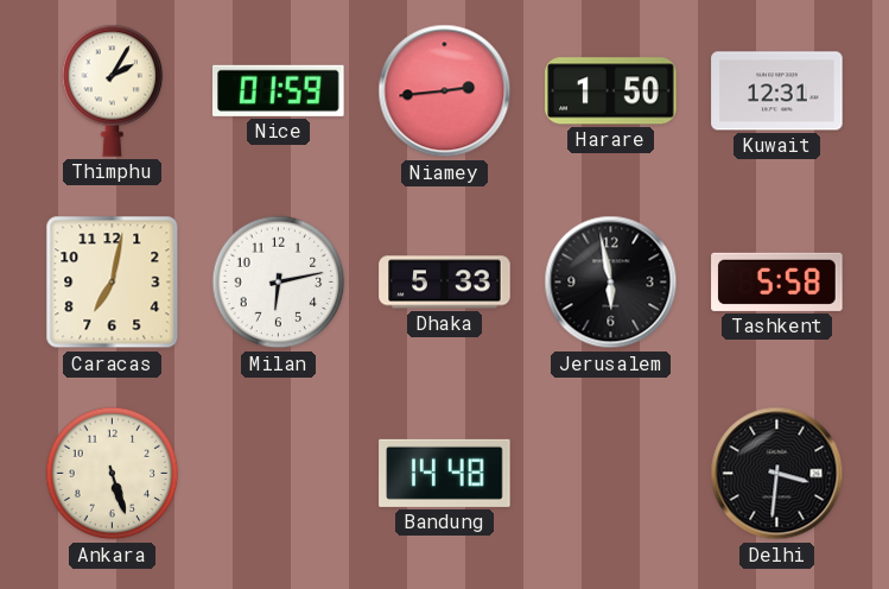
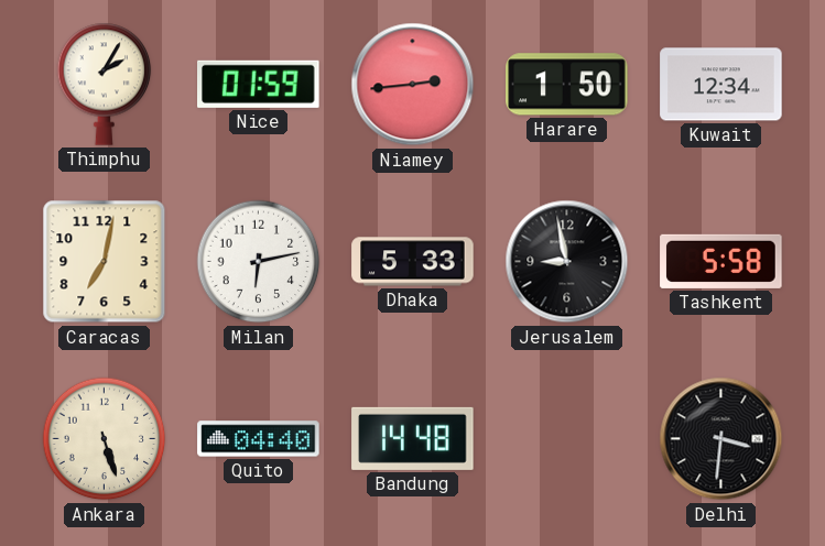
Kuwait: 12:31 -> 12:34 (721, 85)
Jerusalem: 5:58 -> 8:58 (567, 262)
Quito: none -> 04:40 (259, 439)
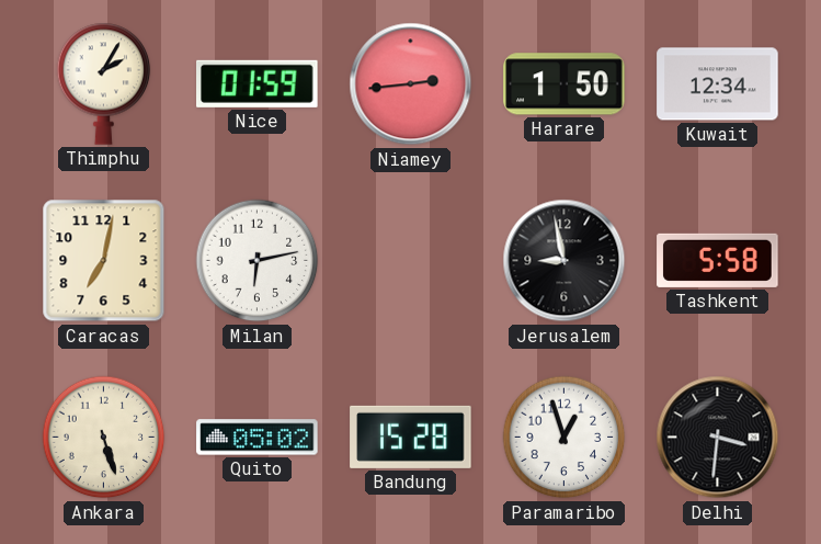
Dhaka: 5:33 -> none (413, 262)
Quito: 04:40 -> 05:02 (258, 438)
Bandung: 14:48 -> 15:28 (411, 437)
Paramaribo: none -> 12:57 (565, 438)
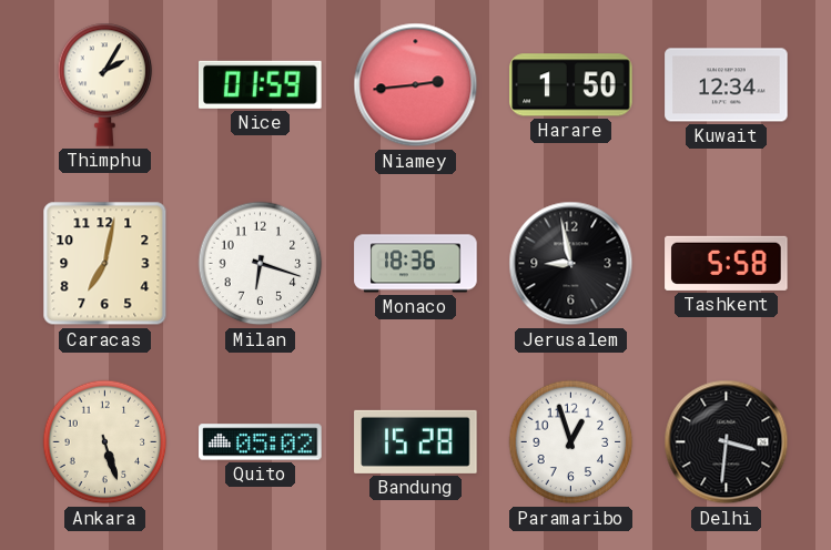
Milan: 6:13 -> 6:18 (261, 264)
Monaco: none -> 18:36 (416, 264)
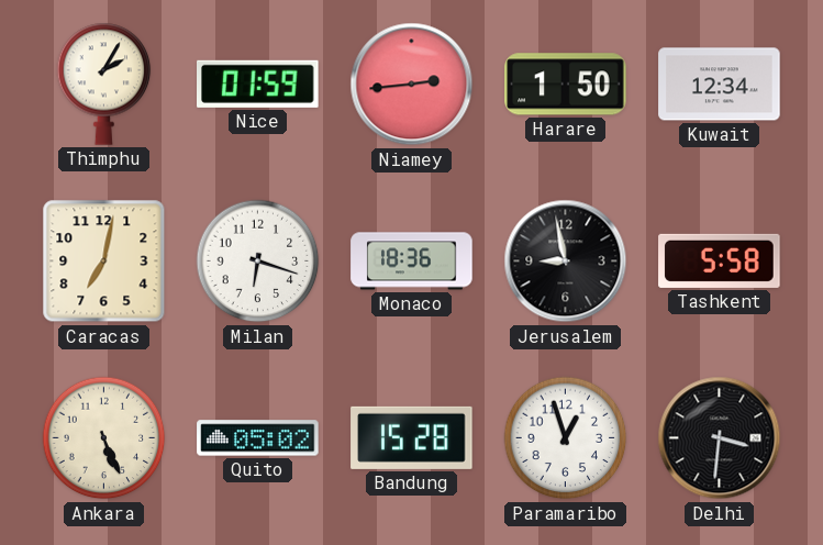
Ankara: 5:27 -> 5:26 (104, 438)
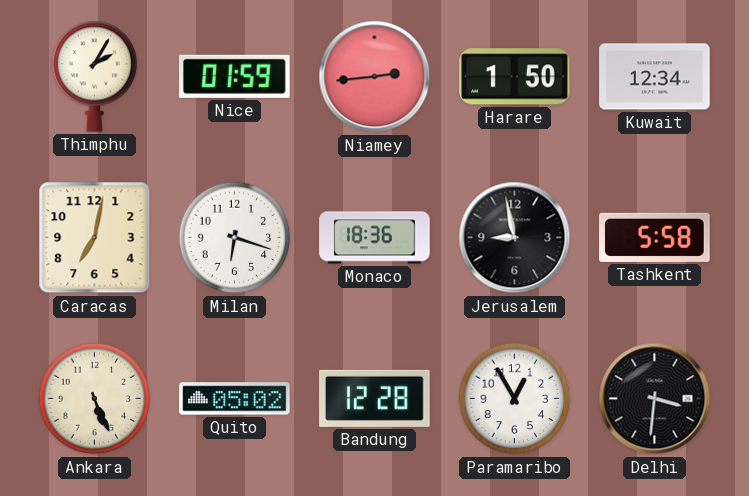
Bandung: 15:28 -> 12:28 (375, 398)
Paramaribo: 12:57 -> 12:55 (515, 399)
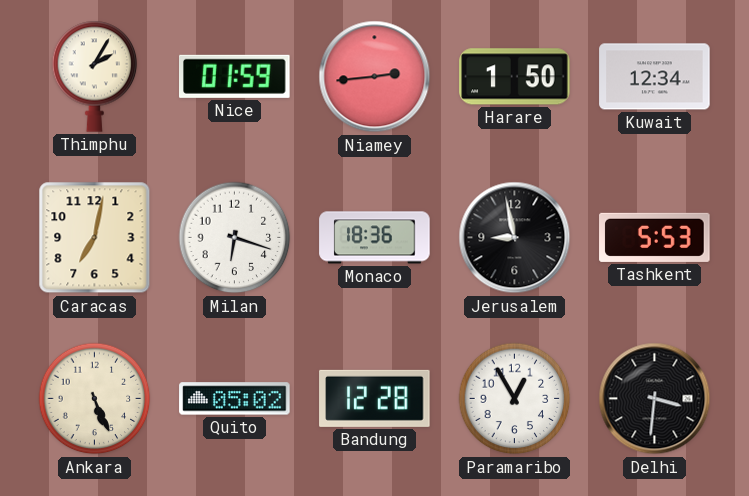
Tashkent: 5:58 -> 5:53 (655, 237)
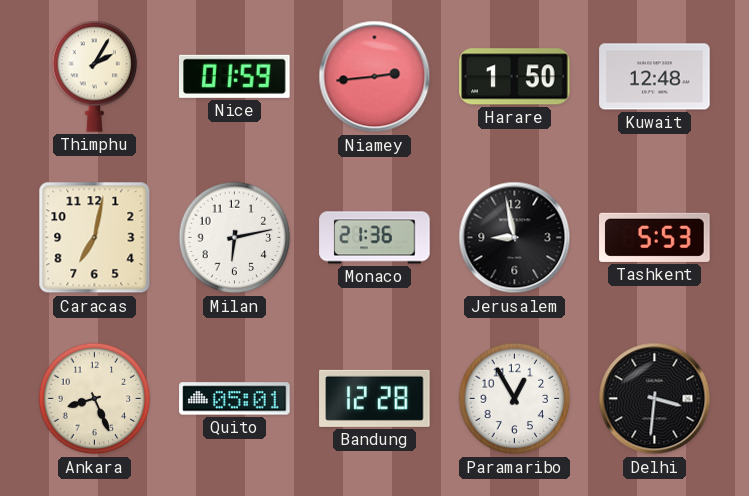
Kuwait: 12:34 -> 12:48 (655, 77)
Milan: 6:18 -> 6:13 (235, 238)
Monaco: 18:36 -> 21:36 (375, 238)
Ankara: 5:26 -> 8:26 (95, 399)
Quito: 05:02 -> 05:01 (235, 399)
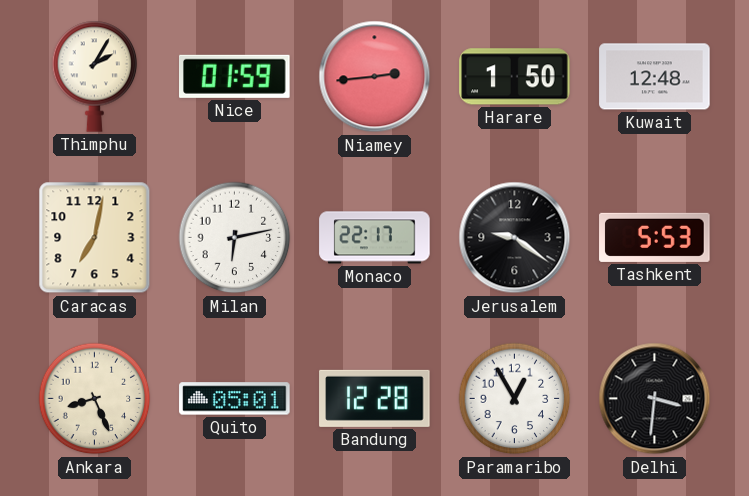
Monaco: 21:36 -> 22:17 (375, 238)
Jerusalem: 8:58 -> 9:21 (515, 238)
